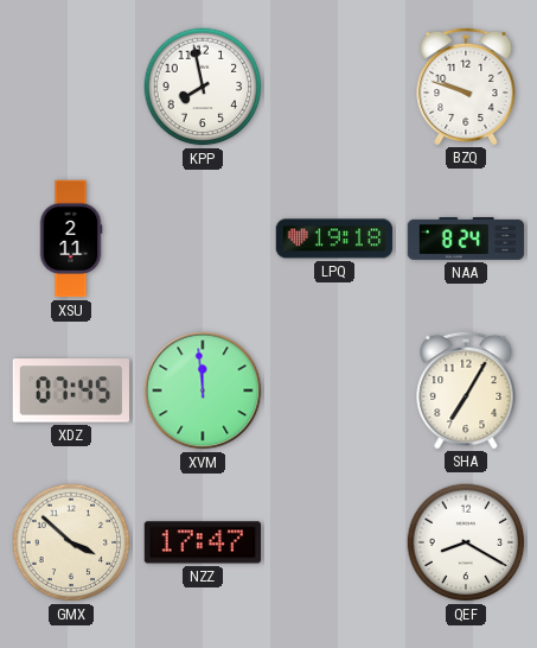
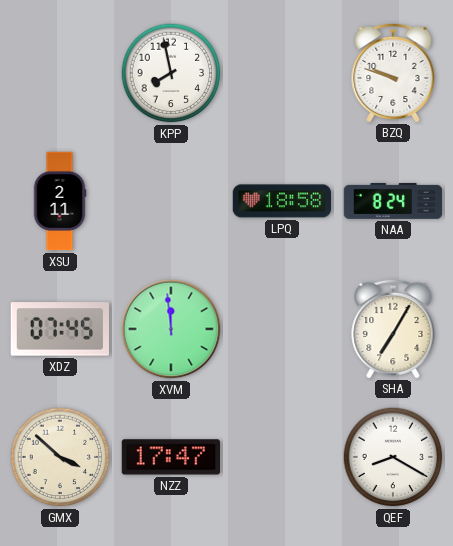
LPQ: 19:18 -> 18:58 (282, 201)
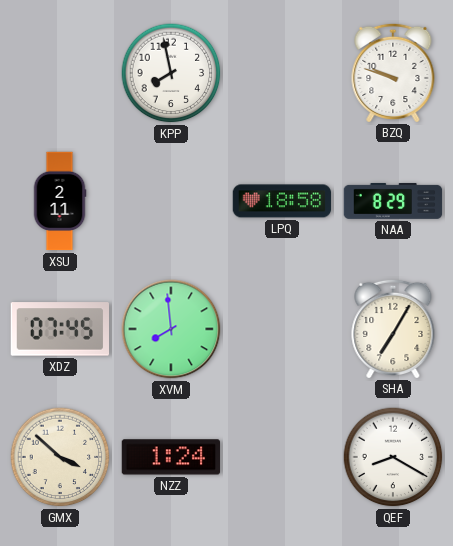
NAA: 8:24 -> 8:29 (393, 201)
XVM: 11:59 -> 7:59 (171, 329)
NZZ: 17:47 -> 1:24 (171, 457)
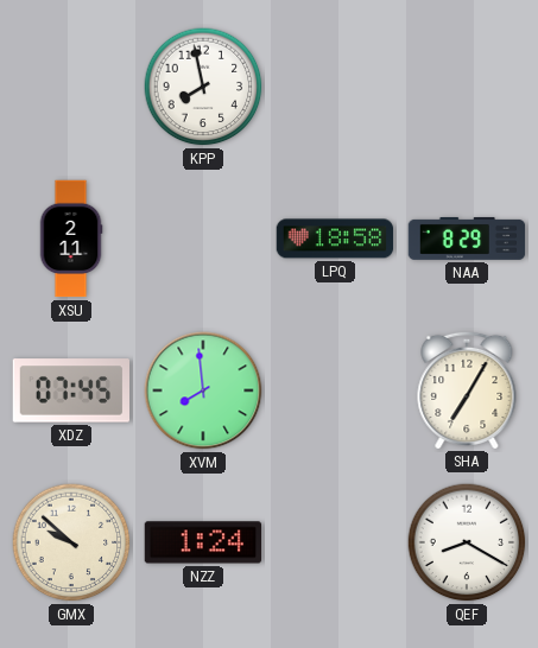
BZQ: 9:48 -> none (393, 72)
GMX: 3:52 -> 9:52 (71, 542)
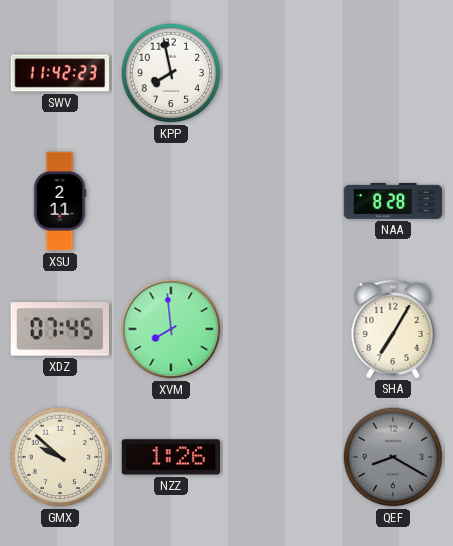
SWV: none -> 11:42 (60, 73)
LPQ: 18:58 -> none (335, 239)
NAA: 8:29 -> 8:28 (393, 201)
NZZ: 1:24 -> 1:26 (171, 457)
QEF dial: white -> grey (393, 457)
